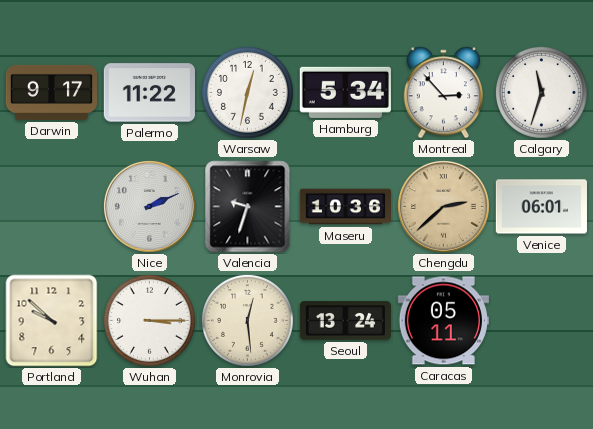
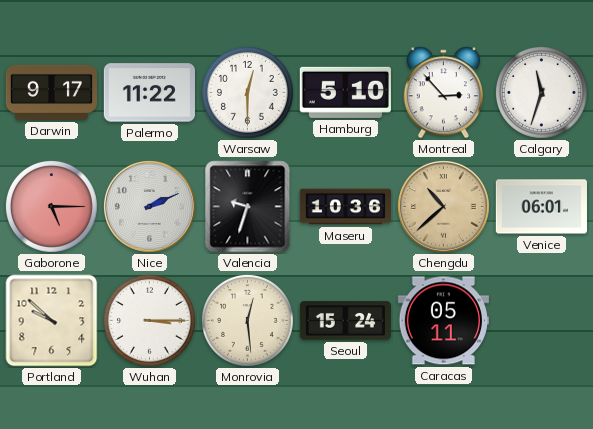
Warsaw: 12:32 -> 12:30 (248, 93)
Hamburg: 5:34 -> 5:10 (345, 92)
Gaborone: none -> 5:15 (52, 207)
Chengdu: 2:38 -> 10:38 (443, 206)
Seoul: 13:24 -> 15:24 (345, 321)
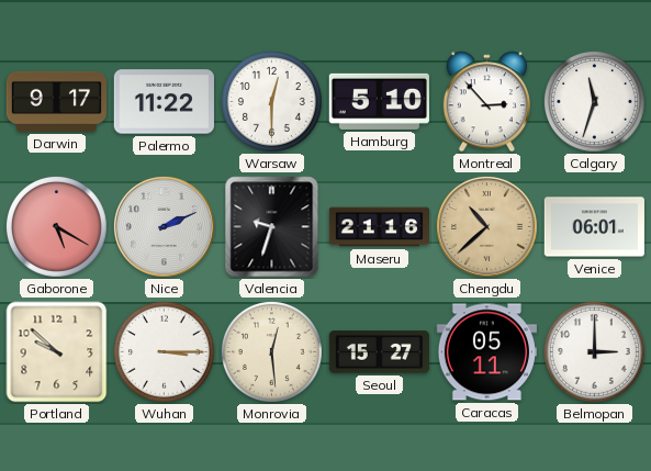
Gaborone: 5:15 -> 5:20 (57, 227)
Maseru: 10:36 -> 21:16 (379, 227)
Seoul: 15:24 -> 15:27 (379, 352)
Belmopan: none -> 3:00 (595, 352)
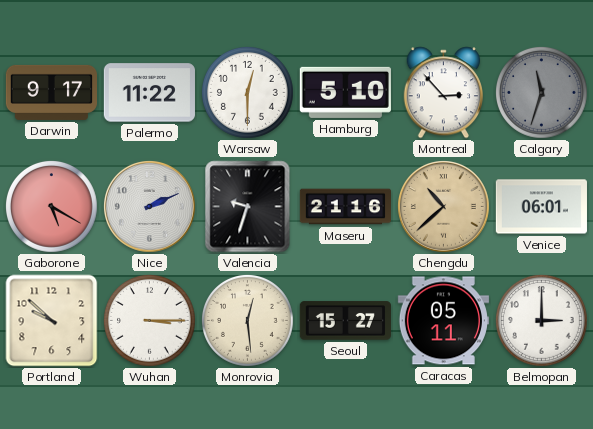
Calgary dial: white -> grey (542, 93)
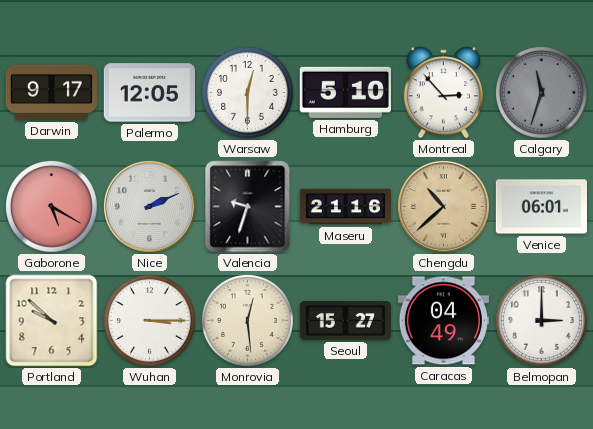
Palermo: 11:22 -> 12:05 (149, 93)
Caracas: 05:11 -> 04:49 (443, 321)
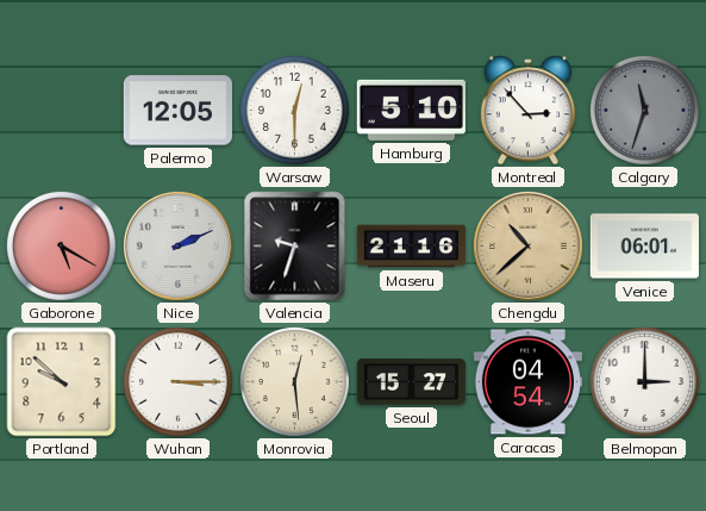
Darwin: 9:17 -> none (51, 92)
Caracas: 04:49 -> 04:54 (527, 382)
